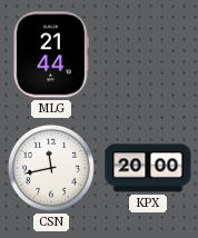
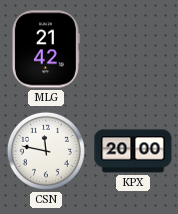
MLG: 21:44 -> 21:42 (46, 49)
CSN: 11:43 -> 11:47 (46, 151)
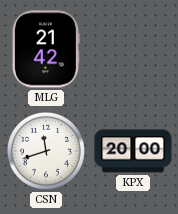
CSN: 11:47 -> 11:42 (46, 151)
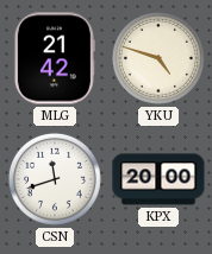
YKU: none -> 4:48 (158, 58)
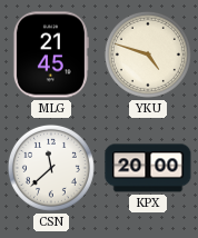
MLG: 21:42 -> 21:45 (51, 54)
CSN: 11:42 -> 11:38 (51, 168)
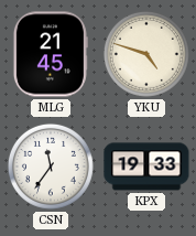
CSN: 11:38 -> 11:36 (51, 167)
KPX: 20:00 -> 19:33 (146, 167)
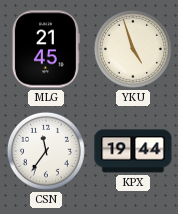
YKU: 4:48 -> 4:57 (133, 49)
KPX: 19:33 -> 19:44 (133, 151)
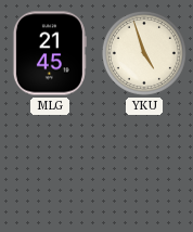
CSN: 11:36 -> none (46, 151)
KPX: 19:44 -> none (133, 151)
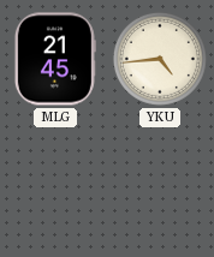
YKU: 4:57 -> 4:44 (160, 59)
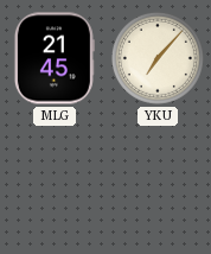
YKU: 4:44 -> 7:07 (158, 58)
